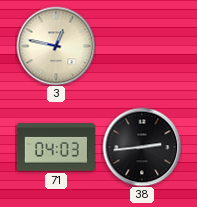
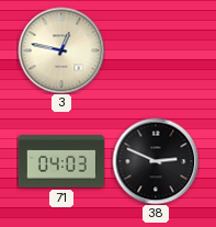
38: 2:44 -> 2:49 (156, 161)
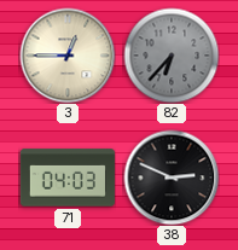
3: 12:47 -> 12:45 (68, 56)
82: none -> 6:37 (172, 56)
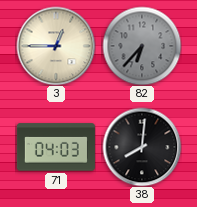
38: 2:49 -> 8:01 (142, 147)
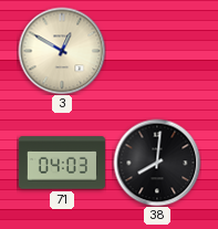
3: 12:45 -> 12:50 (62, 51)
82: 6:37 -> none (142, 46)
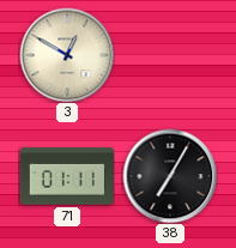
71: 04:03 -> 01:11 (67, 176)
38: 8:01 -> 7:05 (170, 176)
